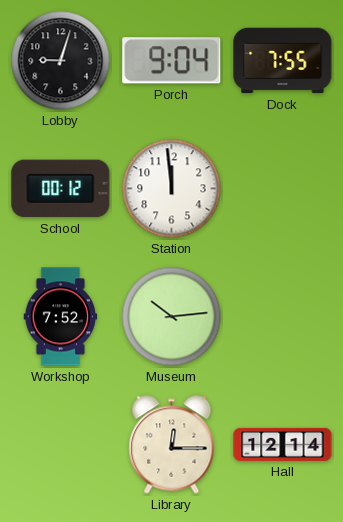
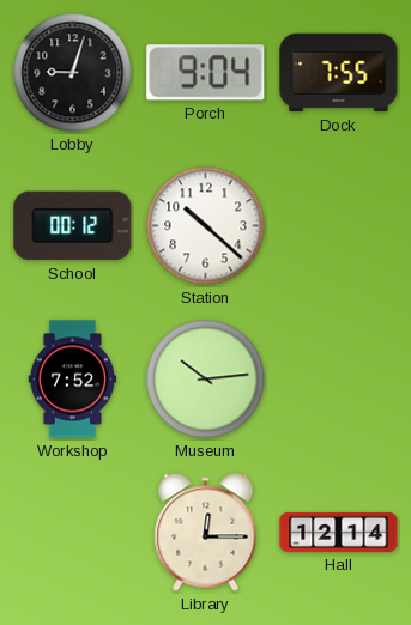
Station: 11:59 -> 10:22 (206, 226)
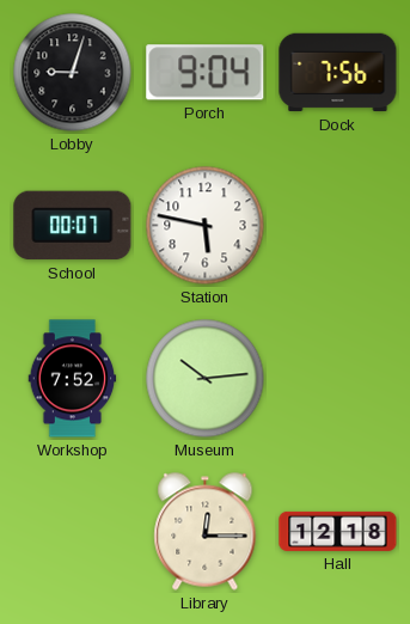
Dock: 7:55 -> 7:56 (338, 73)
School: 00:12 -> 00:07 (73, 226)
Station: 10:22 -> 5:47 (206, 226)
Hall: 12:14 -> 12:18 (338, 531)
